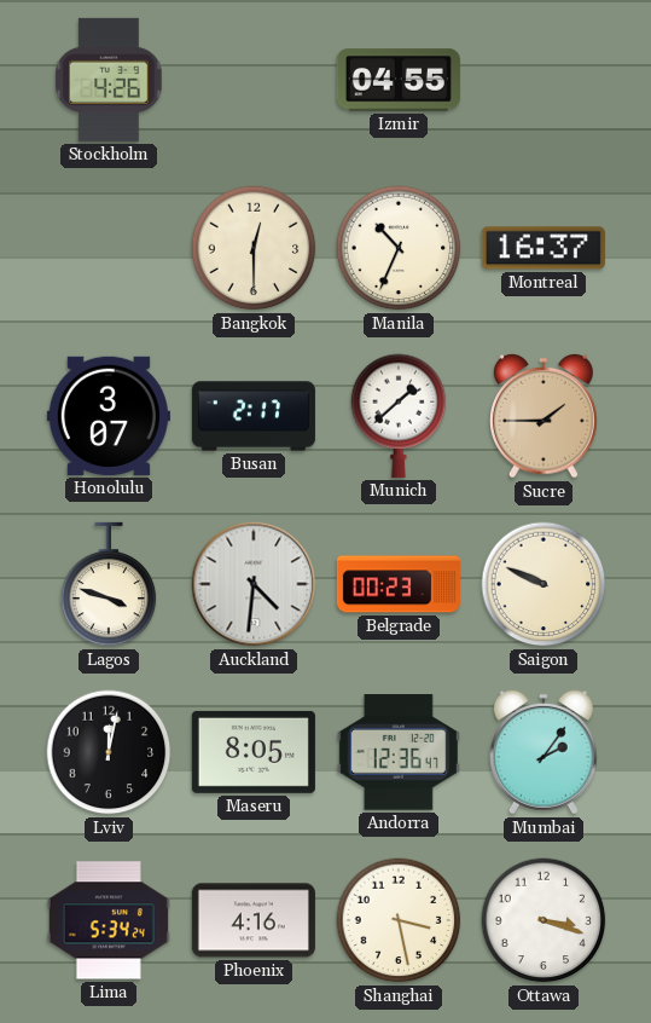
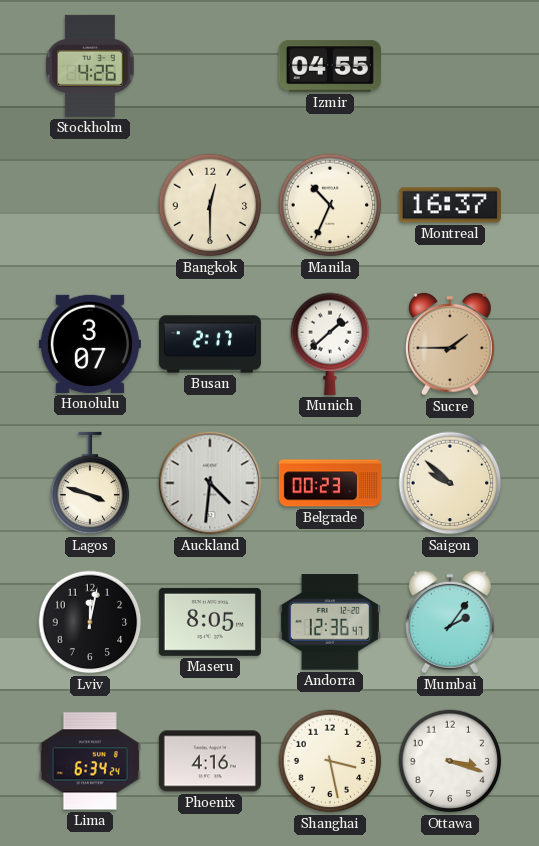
Saigon: 9:49 -> 9:52 (450, 483)
Lima: 5:34 -> 6:34 (90, 761)
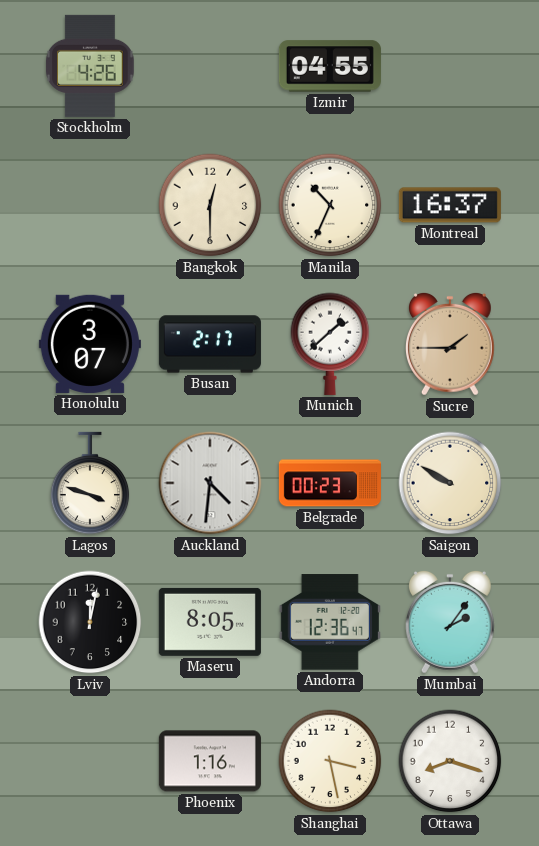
Saigon: 9:52 -> 9:50 (450, 483)
Lima: 6:34 -> none (90, 761)
Phoenix: 4:16 -> 1:16 (210, 761)
Ottawa: 3:18 -> 8:18 (450, 761)
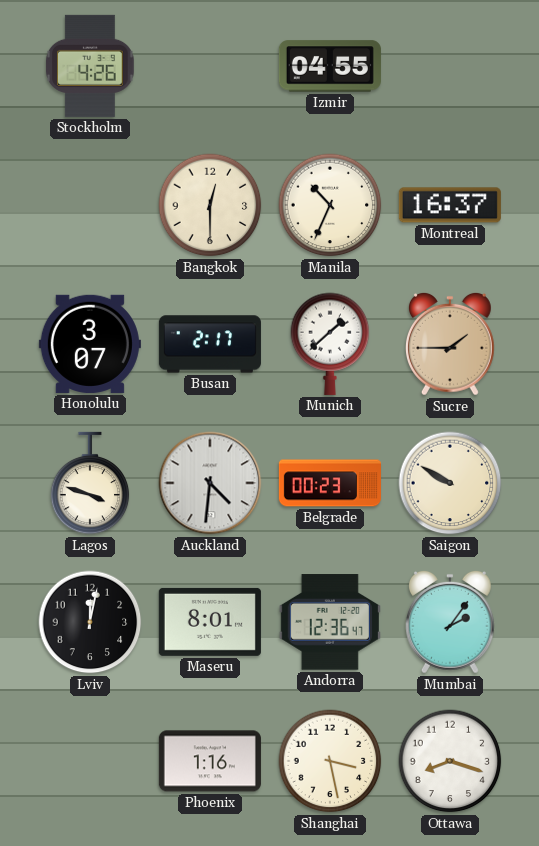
Maseru: 8:05 -> 8:01 (210, 622)
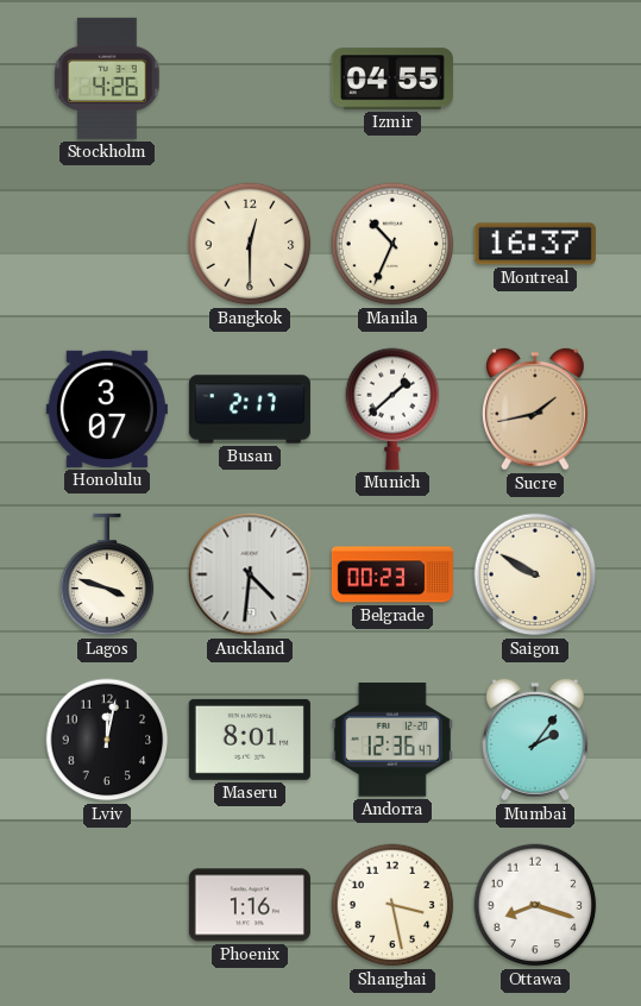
Sucre: 1:45 -> 1:43 (535, 409)
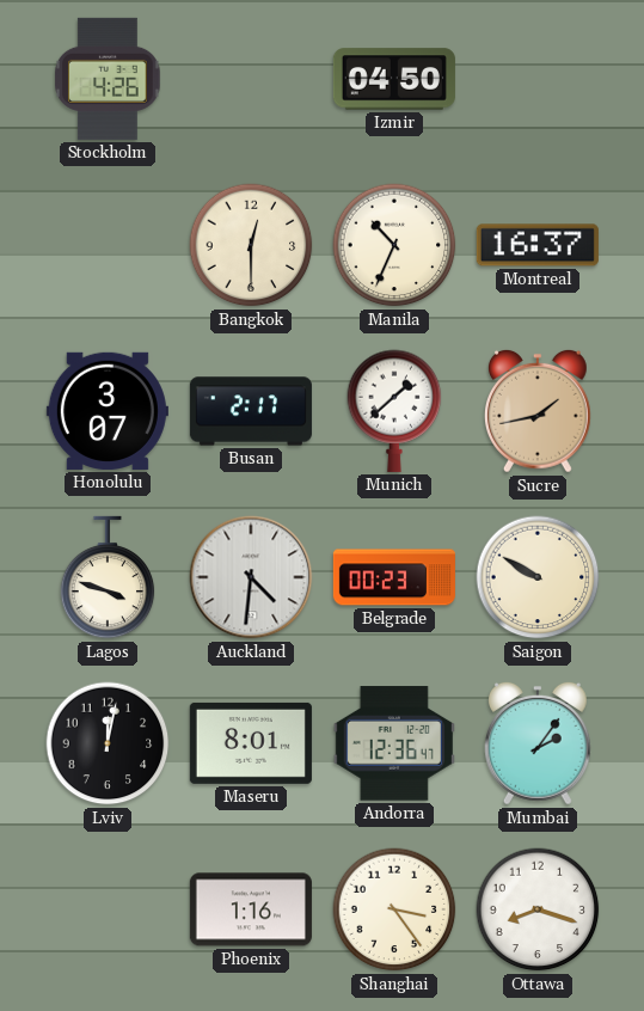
Izmir: 04:55 -> 04:50 (394, 79)
Shanghai: 3:28 -> 3:24 (394, 909)
